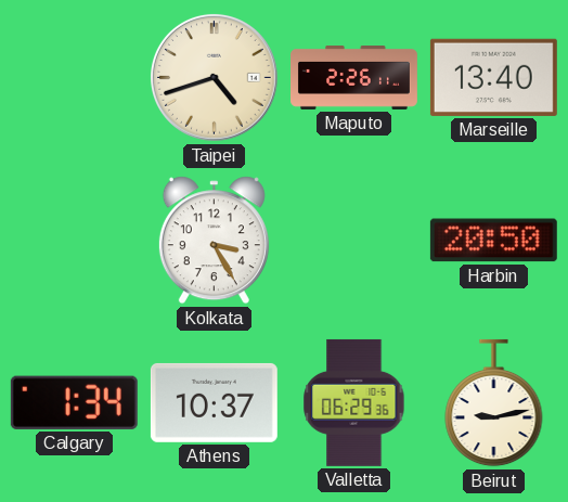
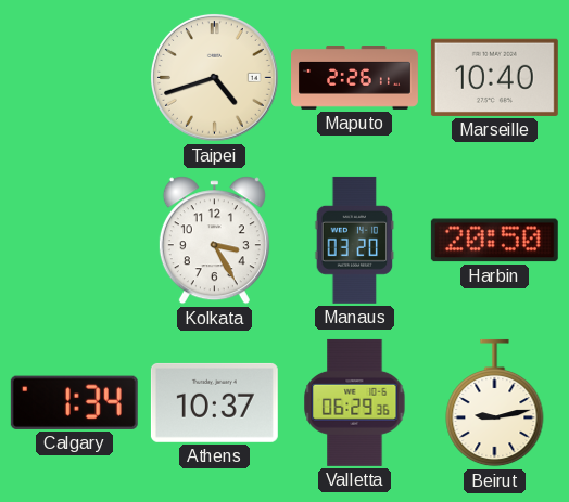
Marseille: 13:40 -> 10:40 (494, 77)
Manaus: none -> 03:20 (355, 240)
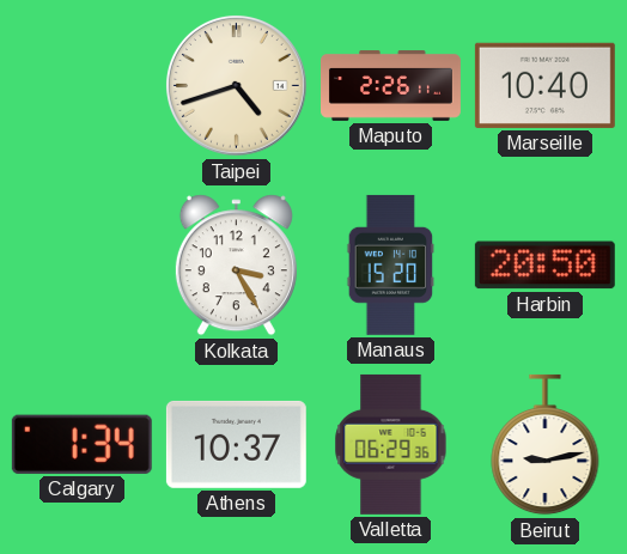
Manaus: 03:20 -> 15:20 (391, 264)
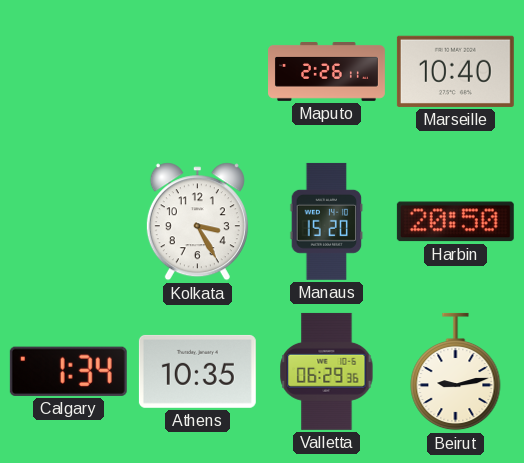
Taipei: 4:42 -> none (236, 85)
Athens: 10:37 -> 10:35 (197, 371)
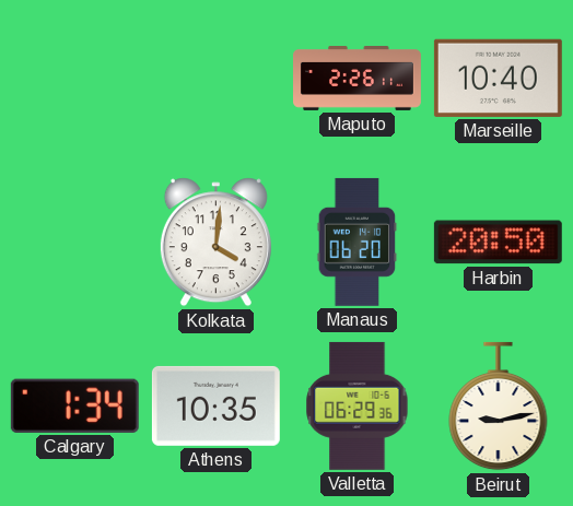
Kolkata: 3:25 -> 4:01 (215, 243)
Manaus: 15:20 -> 06:20 (358, 242)
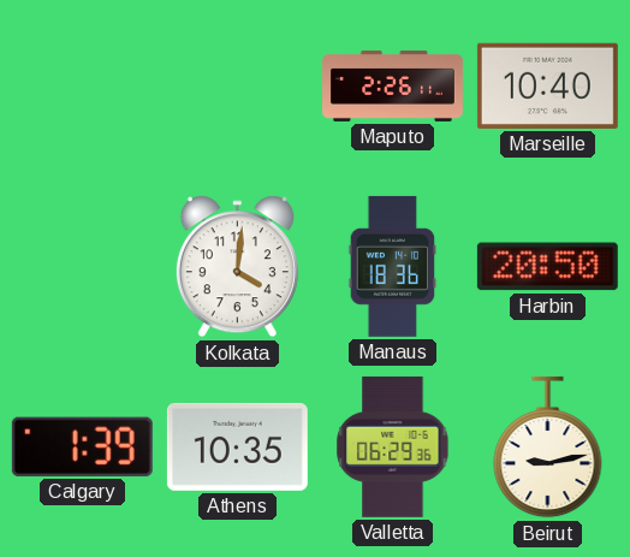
Manaus: 06:20 -> 18:36 (393, 266)
Calgary: 1:34 -> 1:39 (82, 446)
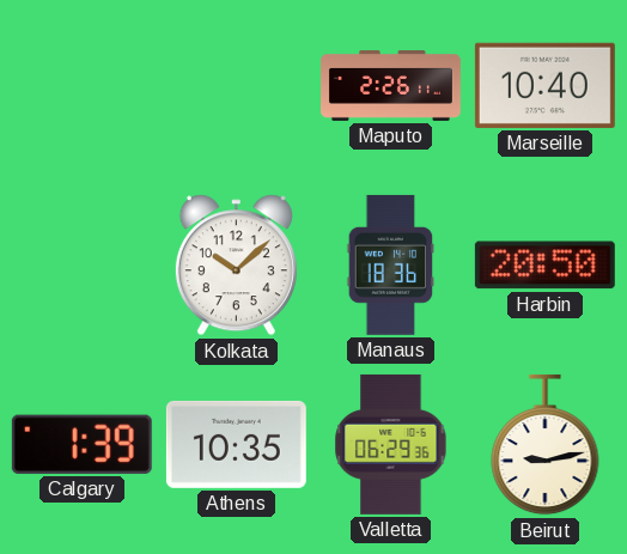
Kolkata: 4:01 -> 10:08 (236, 266)
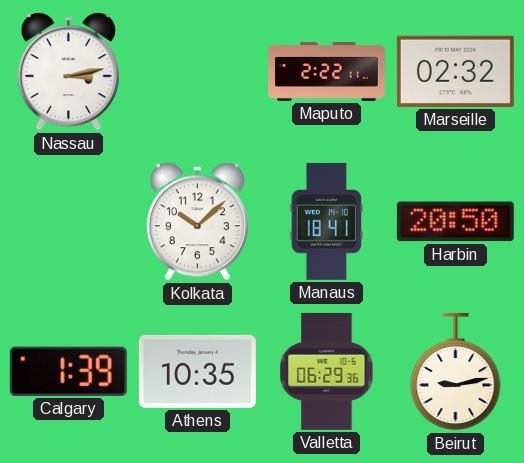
Nassau: none -> 3:13 (68, 72)
Maputo: 2:26 -> 2:22 (327, 72)
Marseille: 10:40 -> 02:32 (455, 71)
Manaus: 18:36 -> 18:41 (327, 221)
